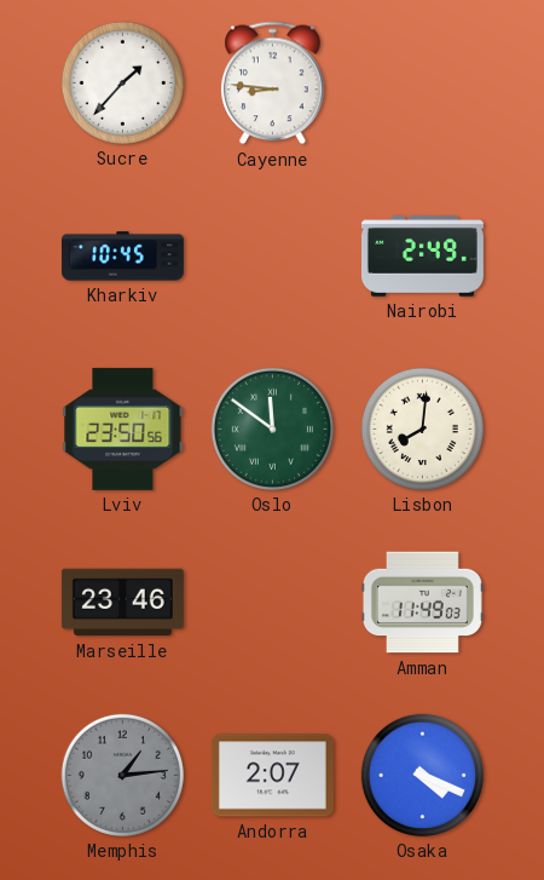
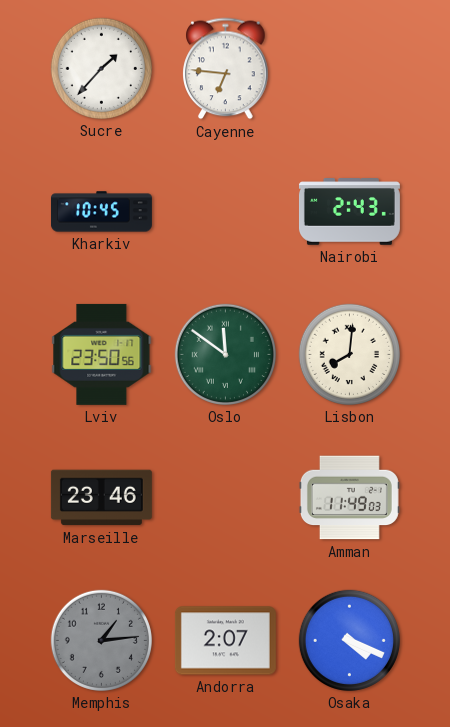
Cayenne: 8:46 -> 6:46 (226, 69)
Nairobi: 2:49 -> 2:43 (349, 212)
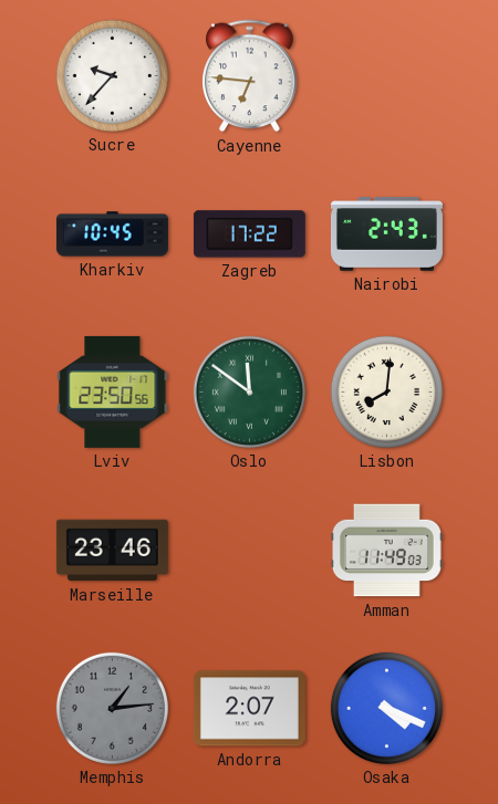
Sucre: 1:37 -> 9:37 (112, 75)
Zagreb: none -> 17:22 (249, 234)
